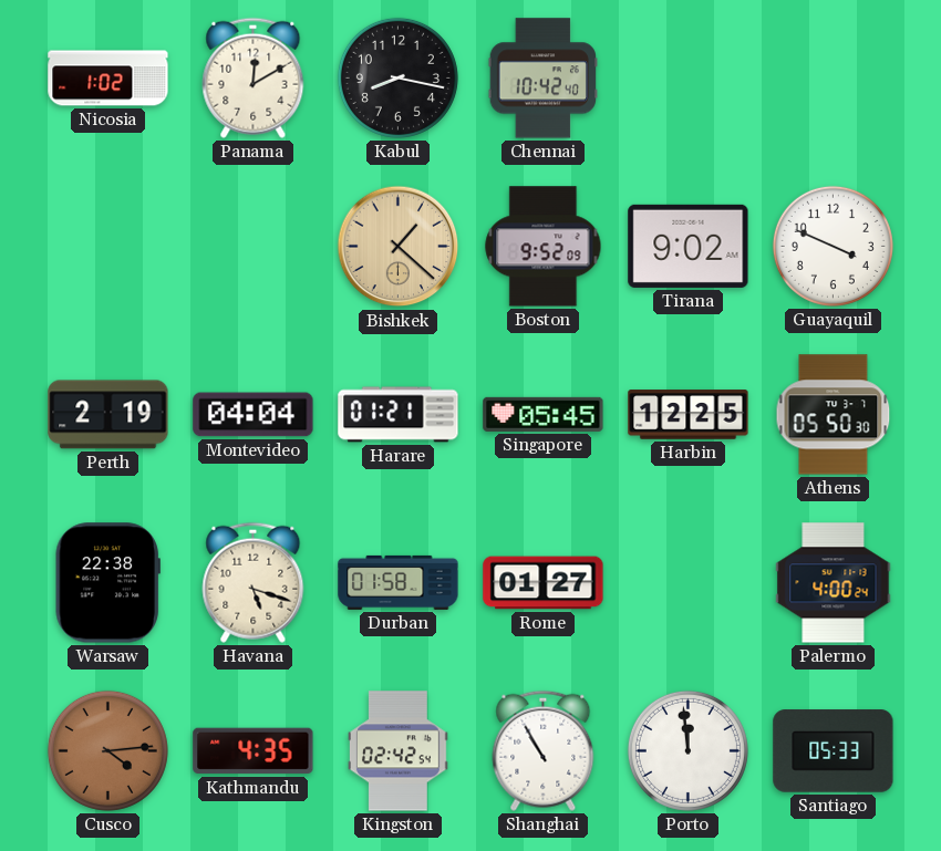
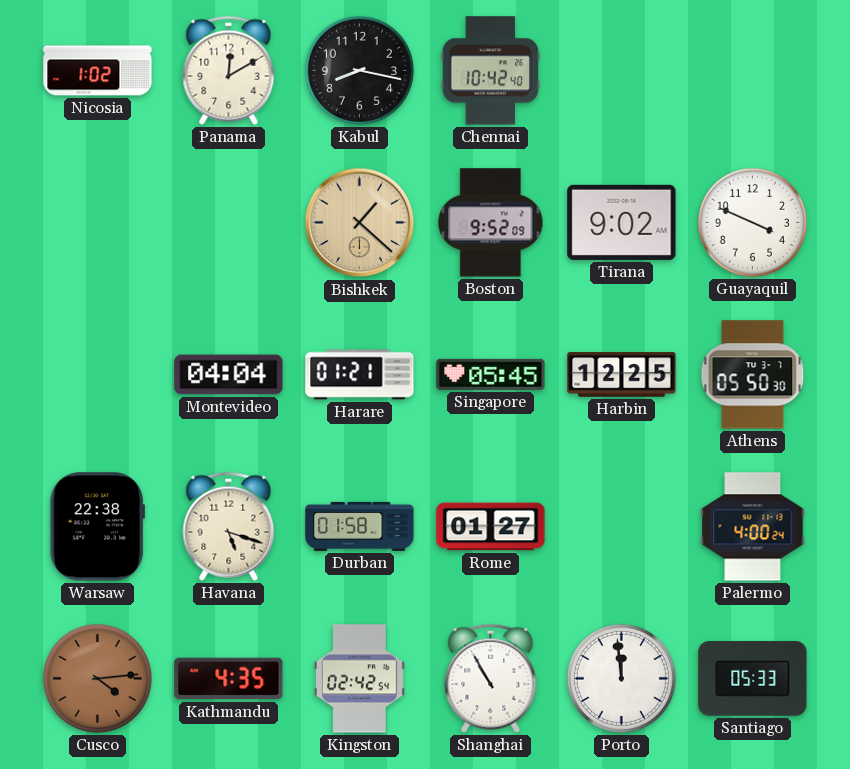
Perth: 2:19 -> none (108, 415)
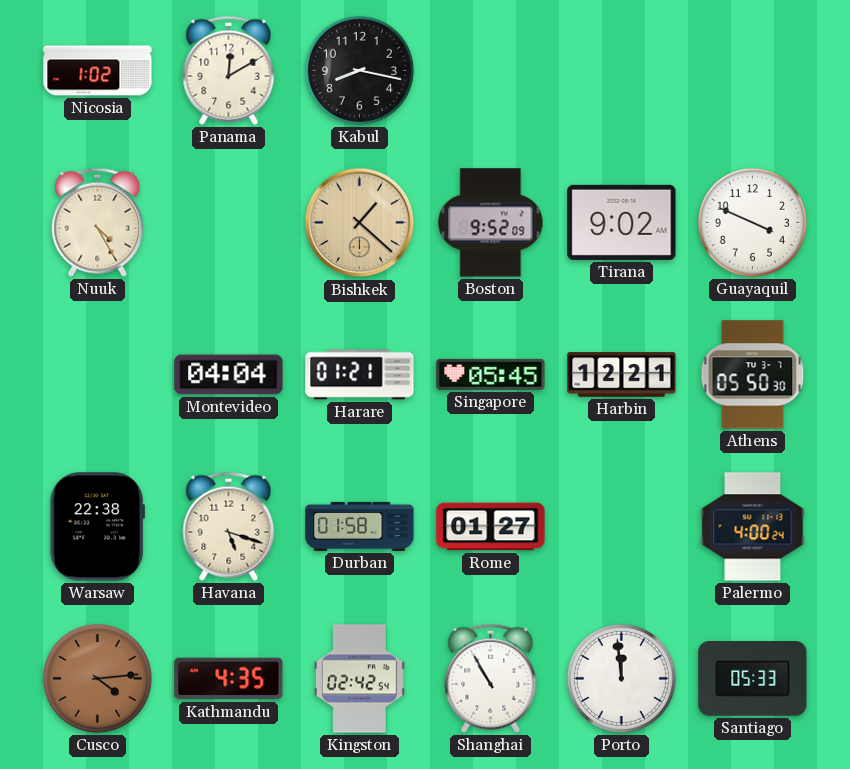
Chennai: 10:42 -> none (490, 71)
Nuuk: none -> 4:25 (98, 222)
Harbin: 12:25 -> 12:21 (622, 375)
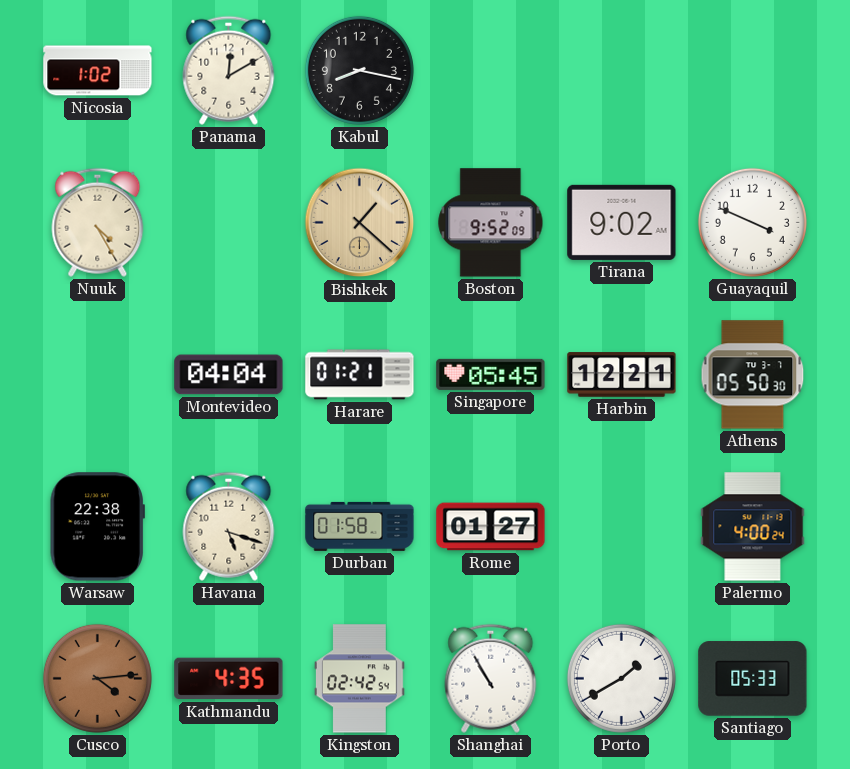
Porto: 11:59 -> 1:40 (621, 678)
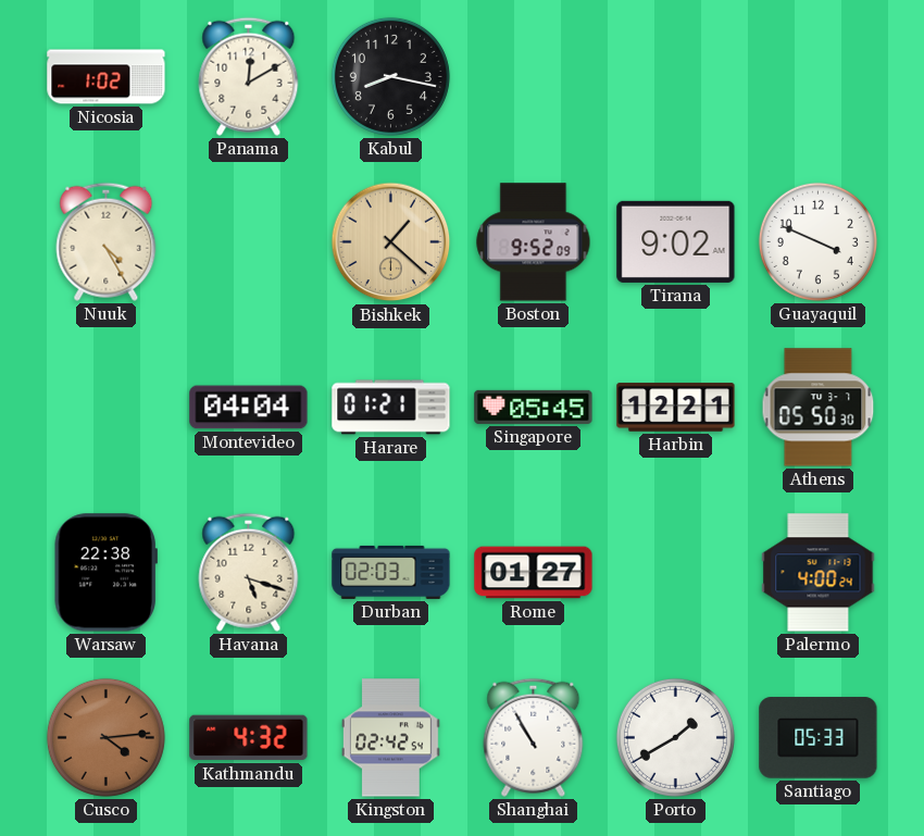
Durban: 01:58 -> 02:03 (391, 572)
Kathmandu: 4:35 -> 4:32 (249, 738)
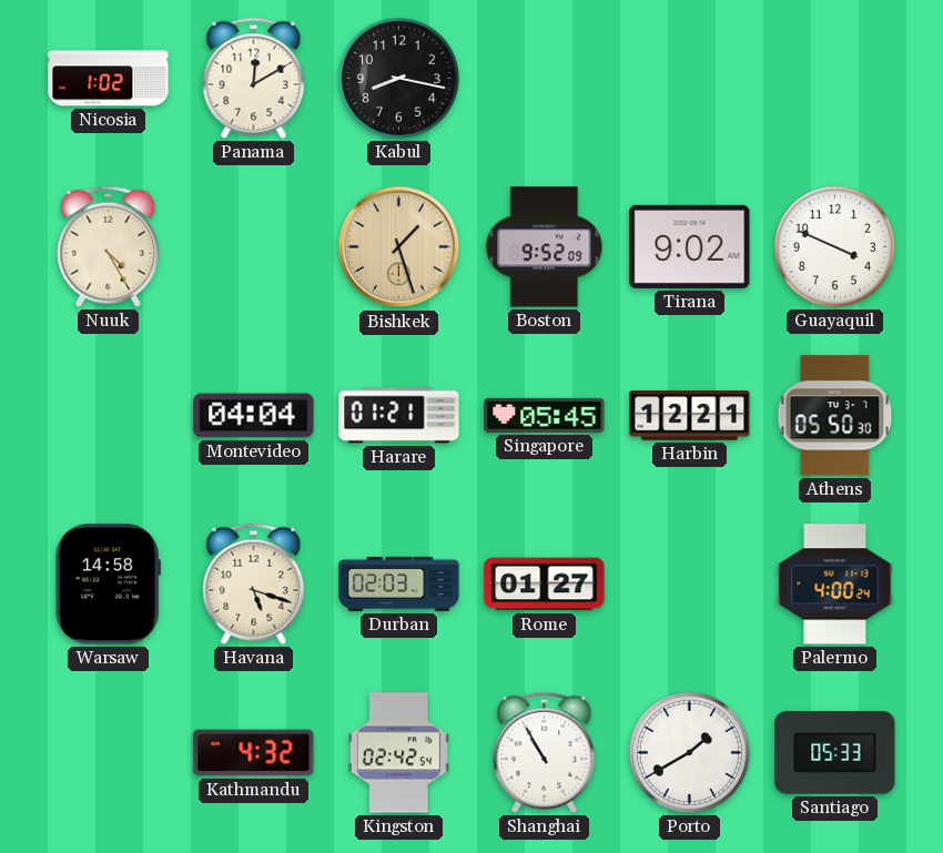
Bishkek: 1:22 -> 1:27 (399, 247)
Warsaw: 22:38 -> 14:58 (108, 585)
Cusco: 4:14 -> none (105, 737)
